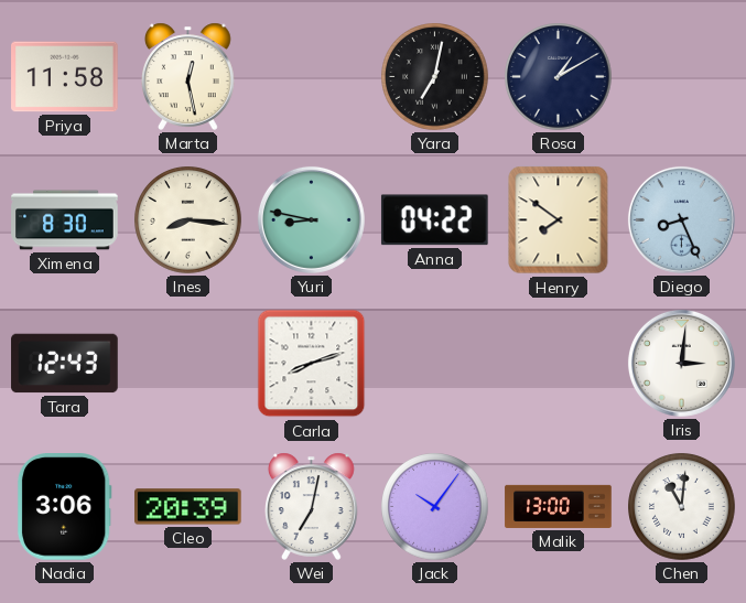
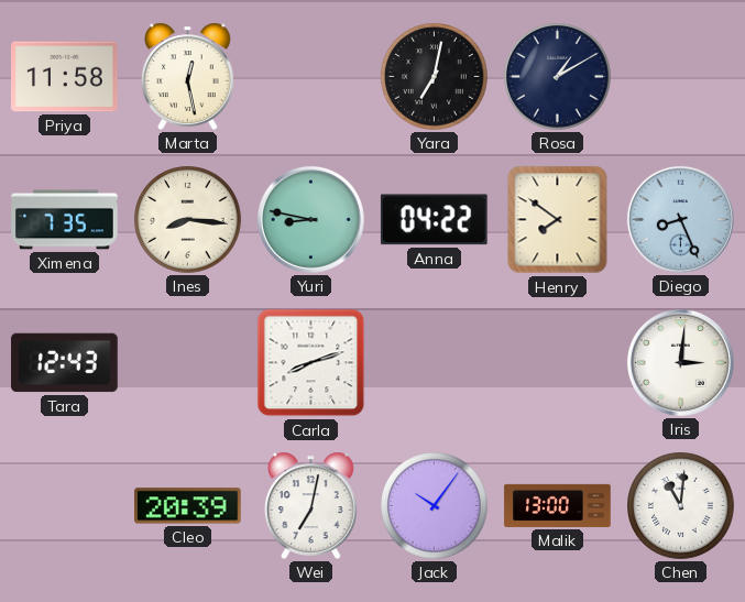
Ximena: 8:30 -> 7:35 (65, 220)
Nadia: 3:06 -> none (64, 507)
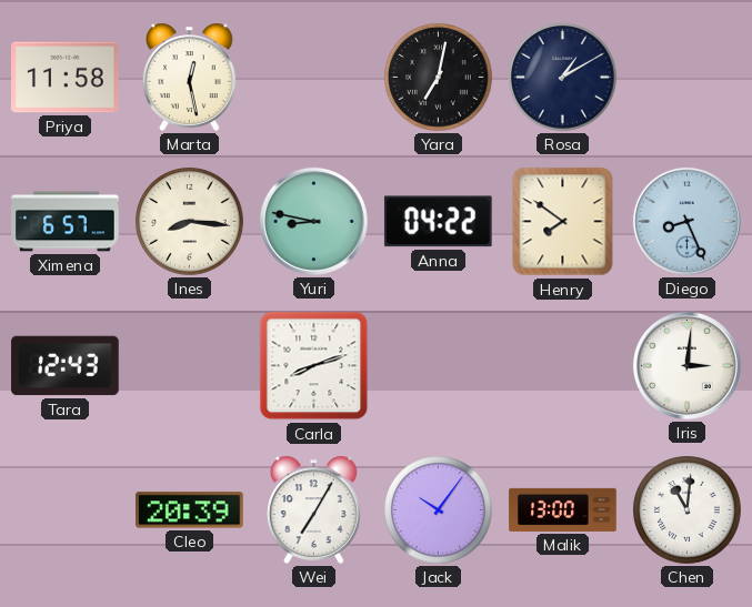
Ximena: 7:35 -> 6:57 (66, 222)
Wei: 7:02 -> 7:05 (314, 509)
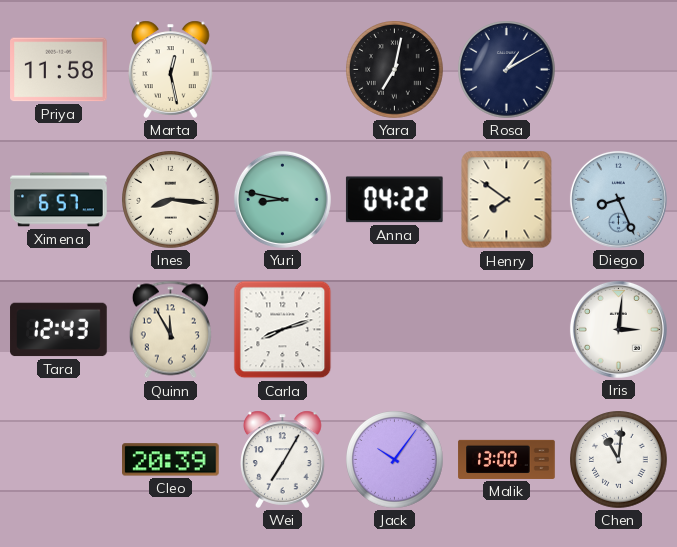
Quinn: none -> 11:55 (170, 330)
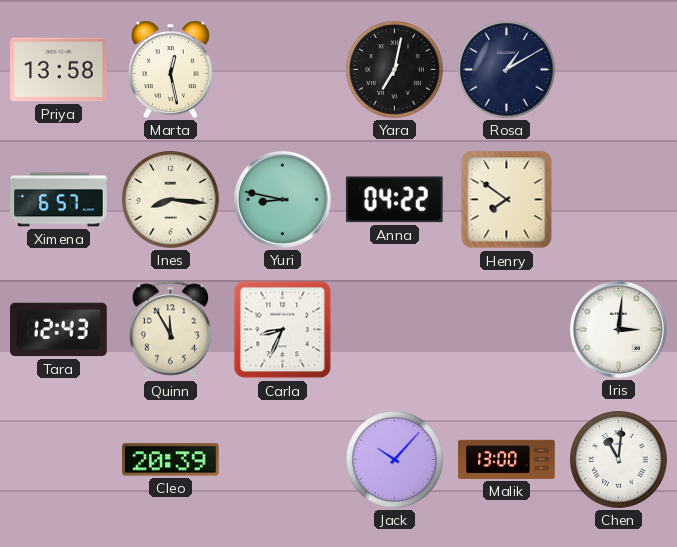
Priya: 11:58 -> 13:58 (59, 70)
Diego: 8:26 -> none (618, 199)
Carla: 8:12 -> 8:34 (283, 330)
Wei: 7:05 -> none (283, 459)
Jack: 10:06 -> 10:07 (395, 460)
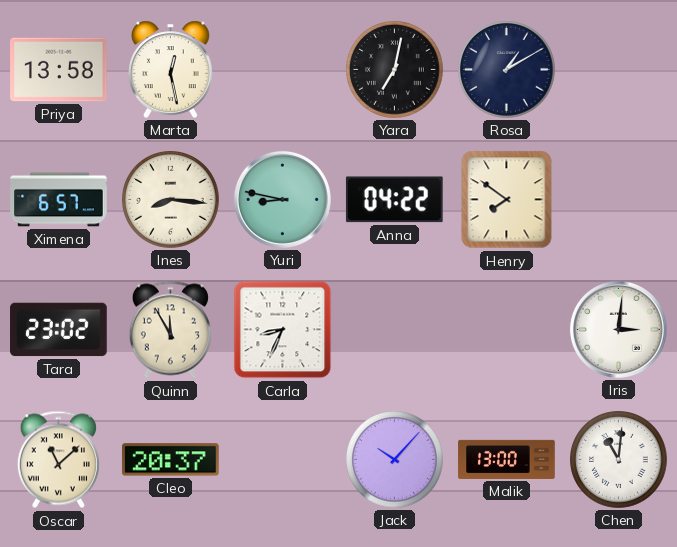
Tara: 12:43 -> 23:02 (59, 330)
Oscar: none -> 11:08 (58, 460)
Cleo: 20:39 -> 20:37 (171, 460)
